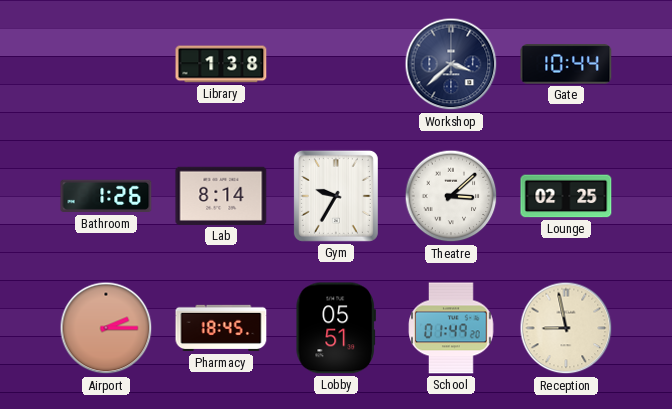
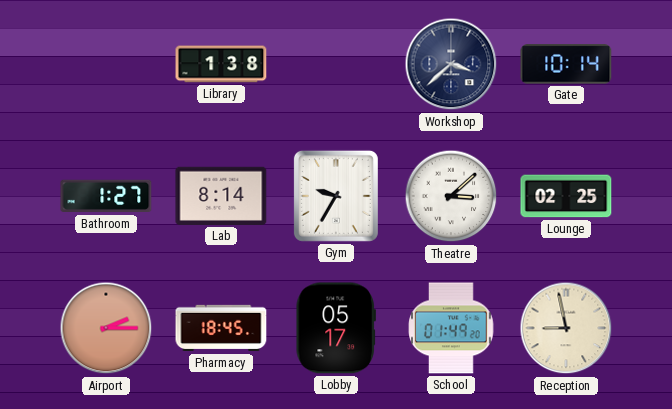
Gate: 10:44 -> 10:14 (566, 64)
Bathroom: 1:26 -> 1:27 (106, 196)
Lobby: 05:51 -> 05:17 (336, 328)
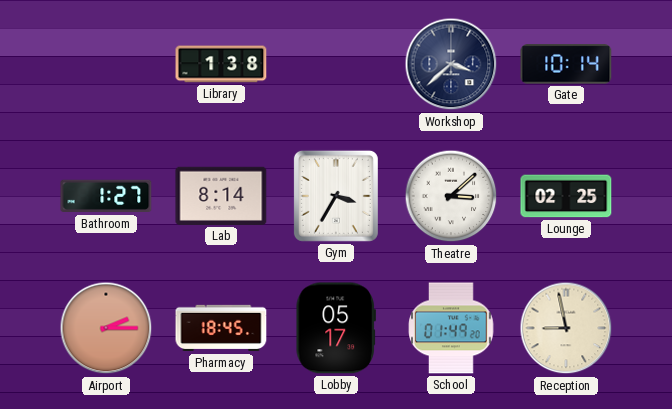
Gym: 9:35 -> 3:35 (336, 196)
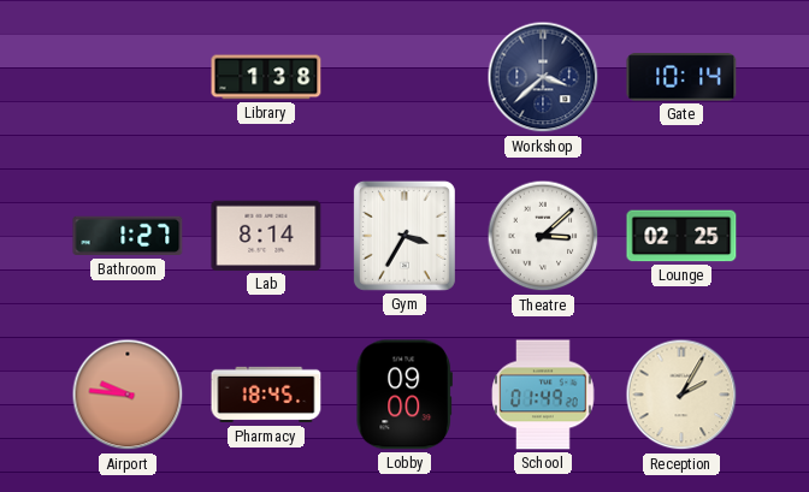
Airport: 2:15 -> 9:46 (128, 395)
Lobby: 05:17 -> 09:00 (404, 395)
Reception: 8:58 -> 2:05 (681, 395)
